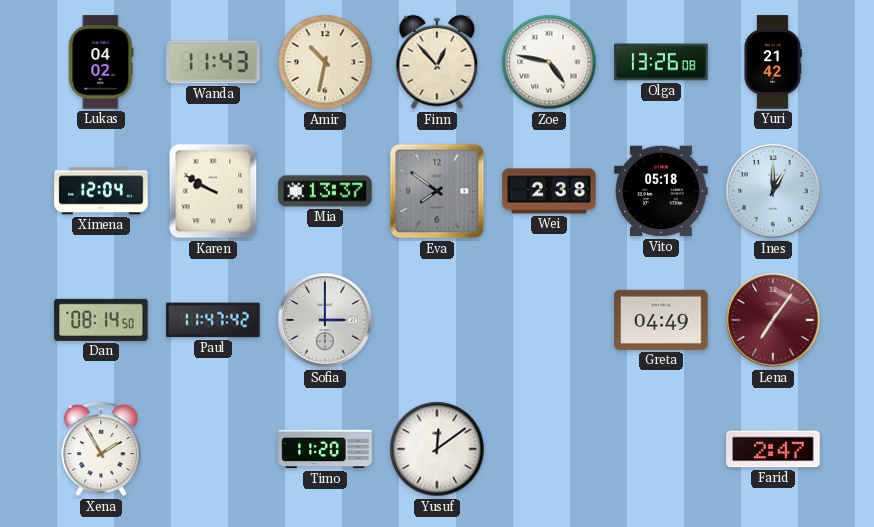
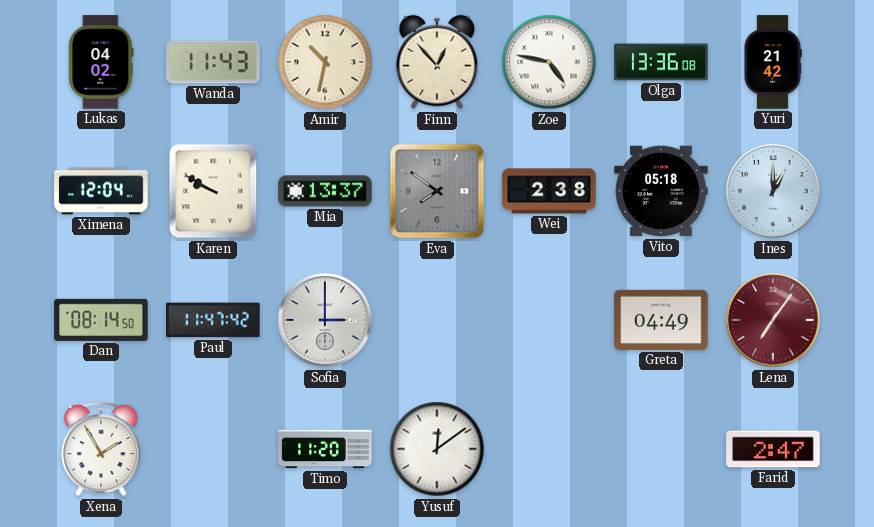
Olga: 13:26 -> 13:36 (661, 62)
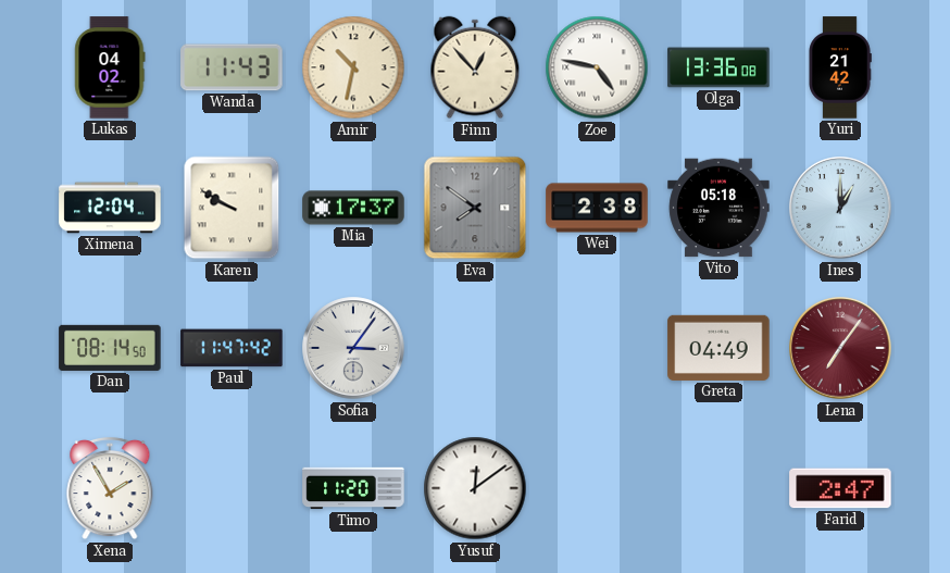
Mia: 13:37 -> 17:37 (353, 208)
Sofia: 3:00 -> 3:06 (353, 348)
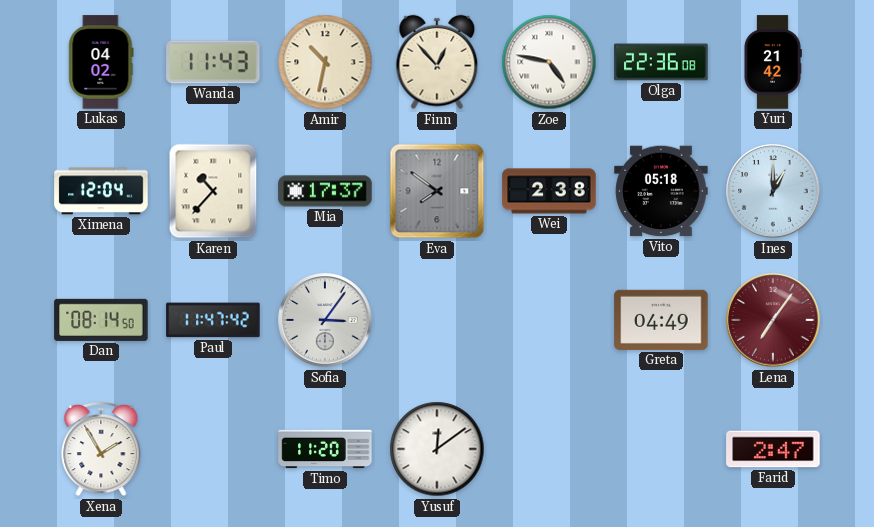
Olga: 13:36 -> 22:36 (661, 62)
Karen: 9:50 -> 10:37 (213, 191)
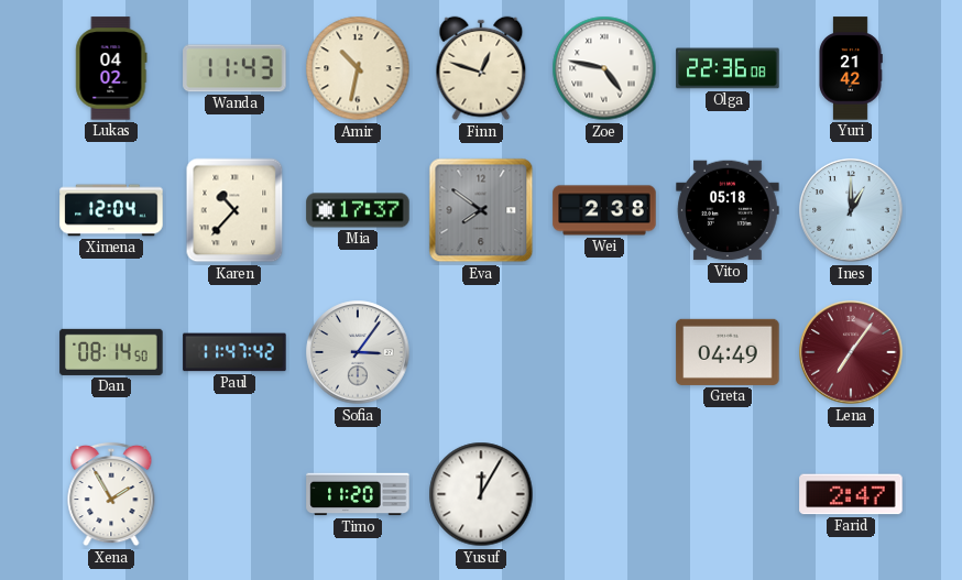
Finn: 12:53 -> 12:48 (481, 68)
Yusuf: 12:09 -> 12:05 (481, 494)
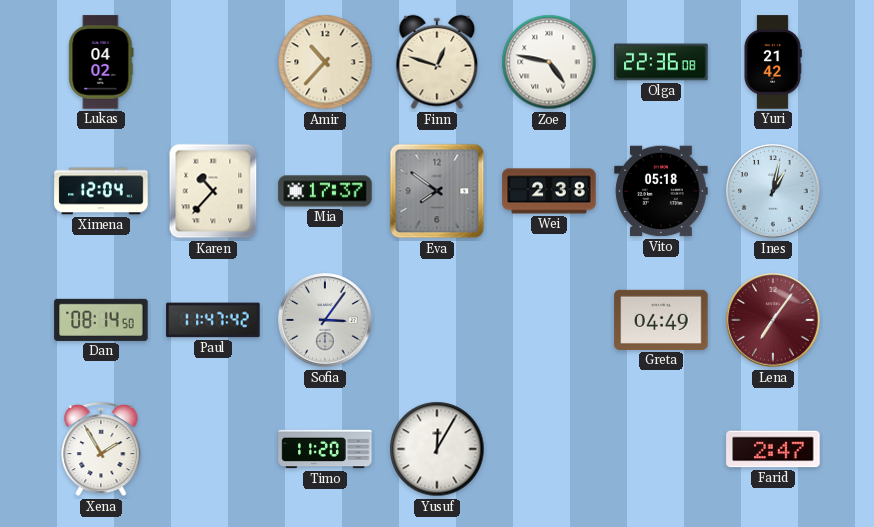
Wanda: 11:43 -> none (234, 68)
Amir: 10:32 -> 10:37 (325, 62)
Ines: 1:00 -> 1:02 (773, 191)
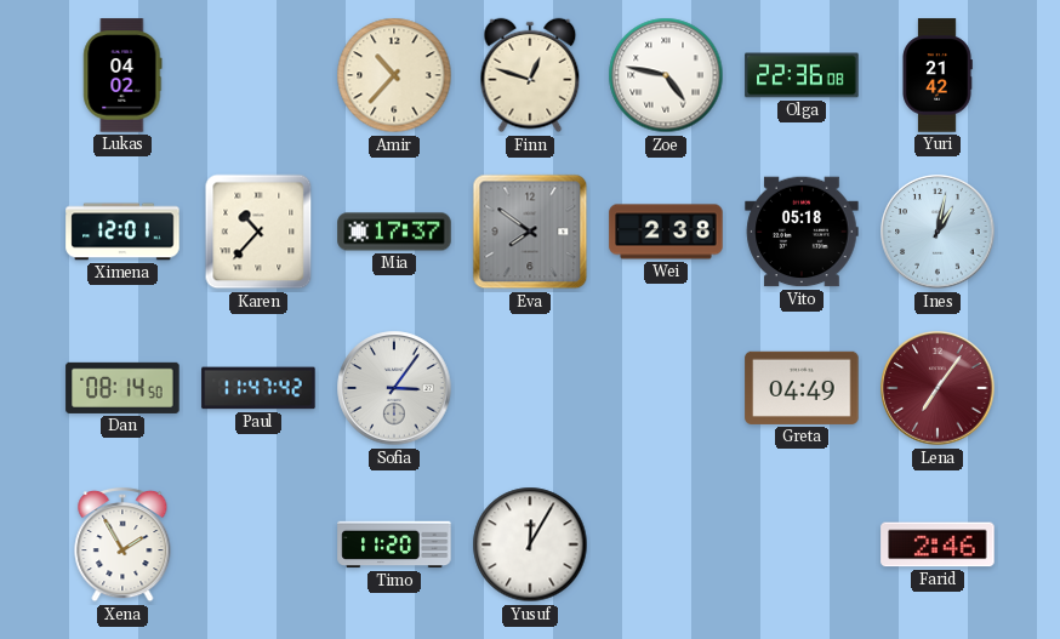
Ximena: 12:04 -> 12:01 (122, 232)
Farid: 2:47 -> 2:46 (938, 544)
